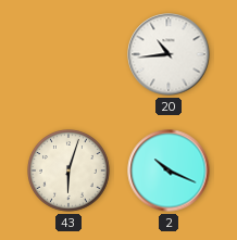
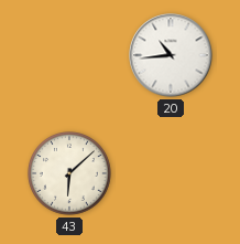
43: 6:03 -> 6:08 (69, 173)
2: 10:19 -> none (169, 170)
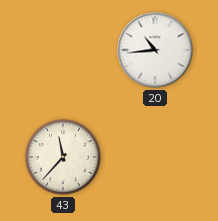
43: 6:08 -> 11:37 (63, 157)
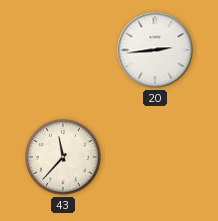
20: 10:44 -> 2:44 (155, 50)
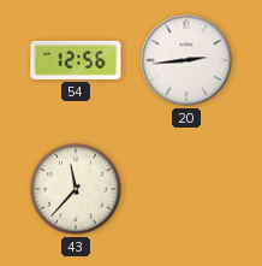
54: none -> 12:56 (76, 60)
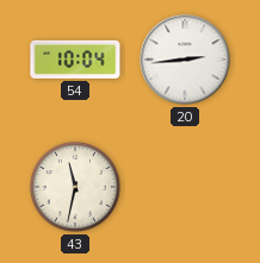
54: 12:56 -> 10:04 (75, 60)
43: 11:37 -> 11:32 (75, 187)
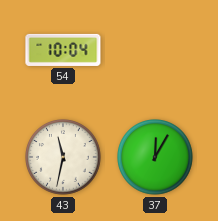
20: 2:44 -> none (185, 60)
37: none -> 12:05 (155, 157)
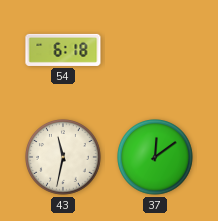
54: 10:04 -> 6:18 (63, 50)
37: 12:05 -> 12:09 (155, 157)
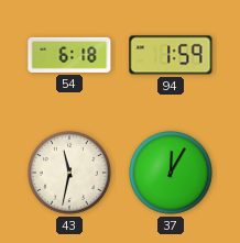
94: none -> 1:59 (171, 55)
37: 12:09 -> 12:05 (171, 173)
